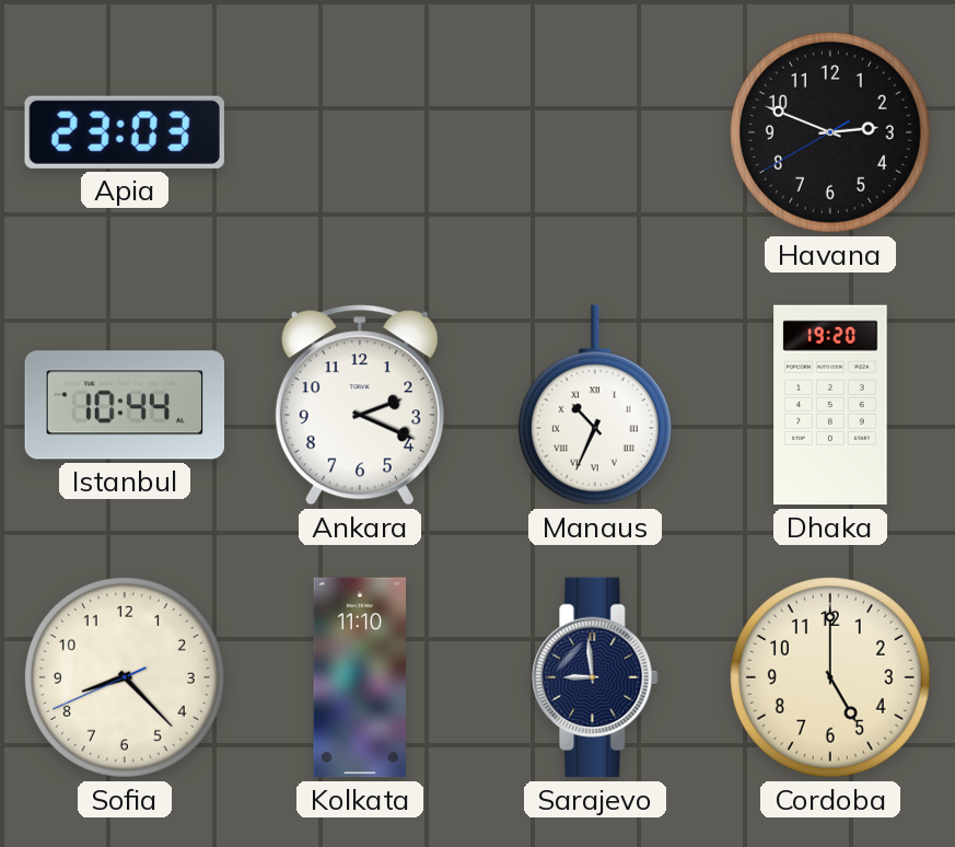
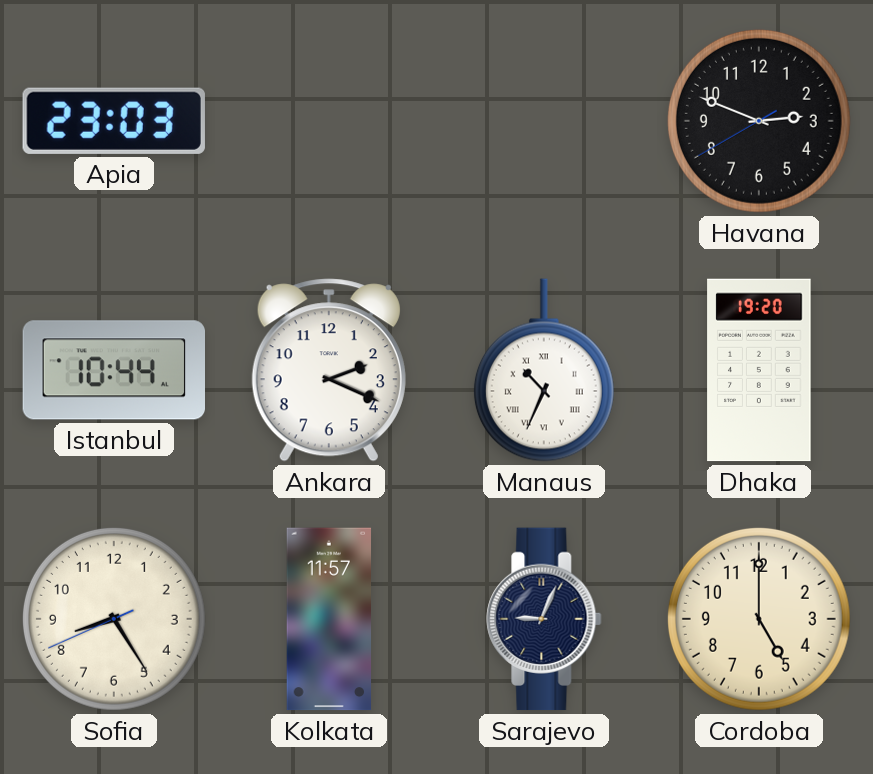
Sofia: 8:22 -> 8:24 (114, 619)
Kolkata: 11:10 -> 11:57 (329, 619)
Sarajevo: 8:59 -> 9:04 (544, 619)
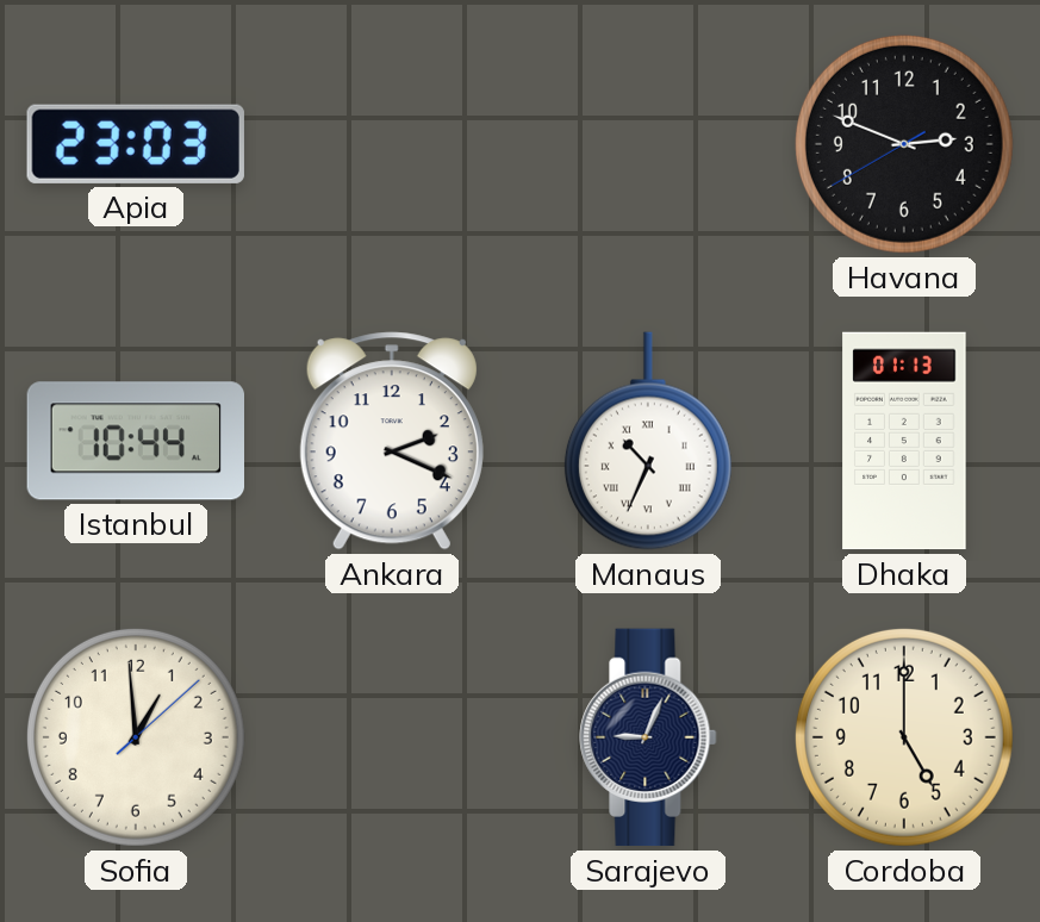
Dhaka: 19:20 -> 01:13 (904, 441)
Sofia: 8:24 -> 12:59 (136, 737)
Kolkata: 11:57 -> none (329, 619)
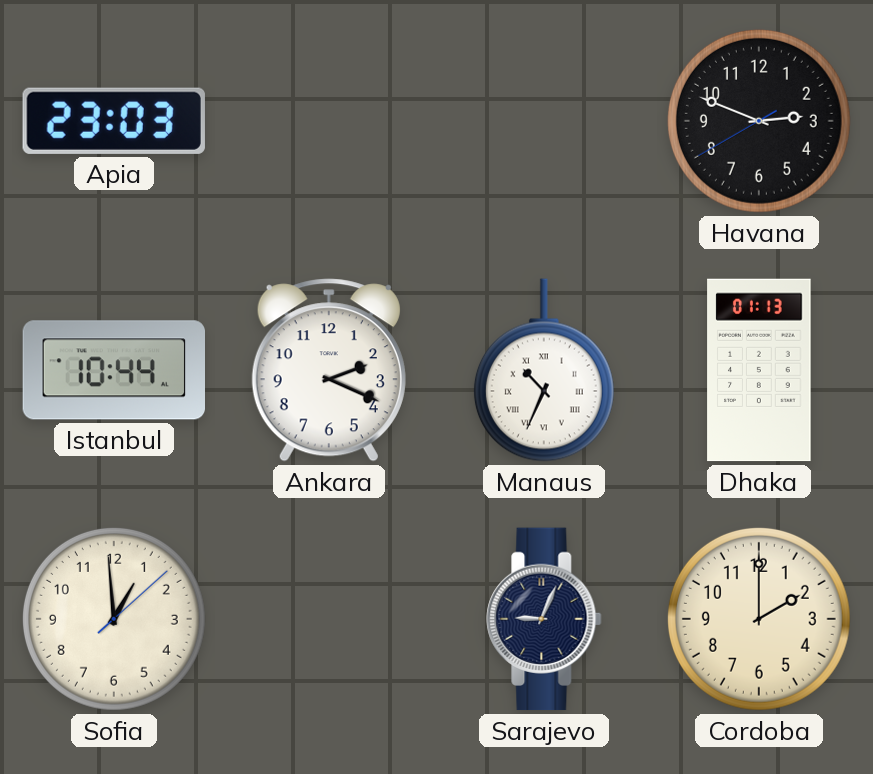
Cordoba: 5:00 -> 2:00 (759, 619)
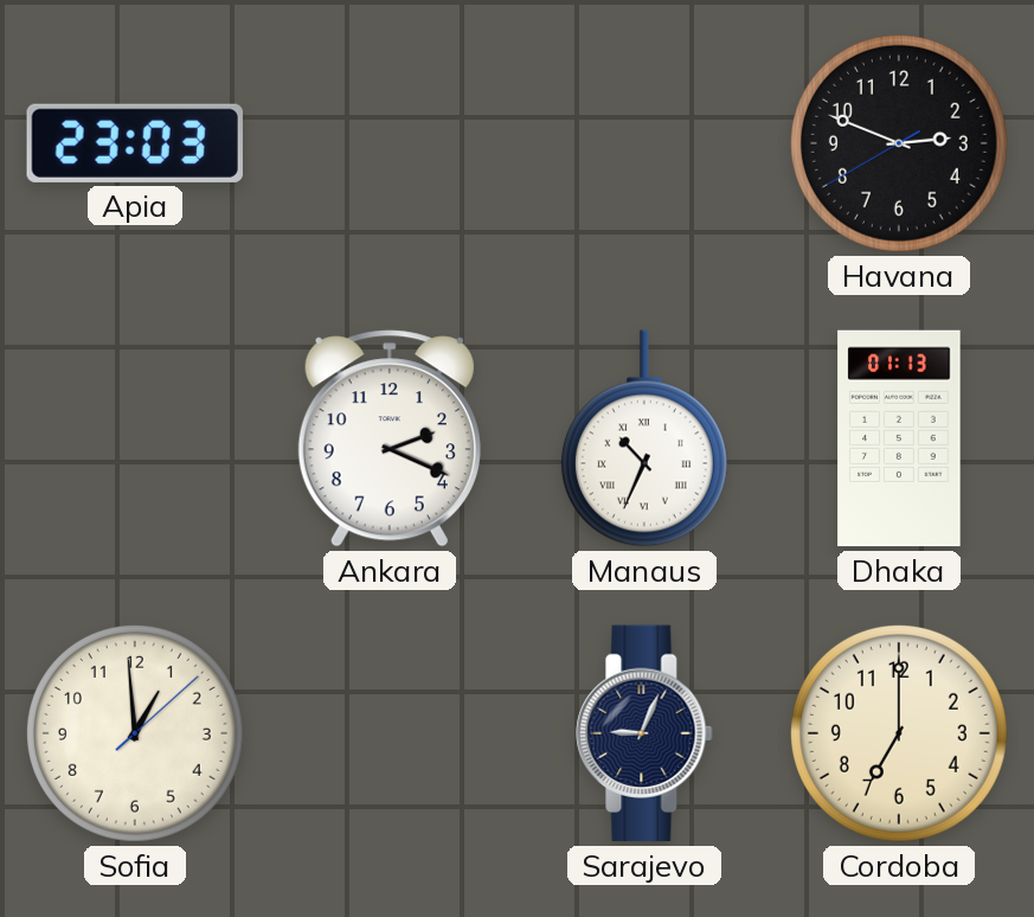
Istanbul: 10:44 -> none (113, 370)
Cordoba: 2:00 -> 7:00 (899, 733)
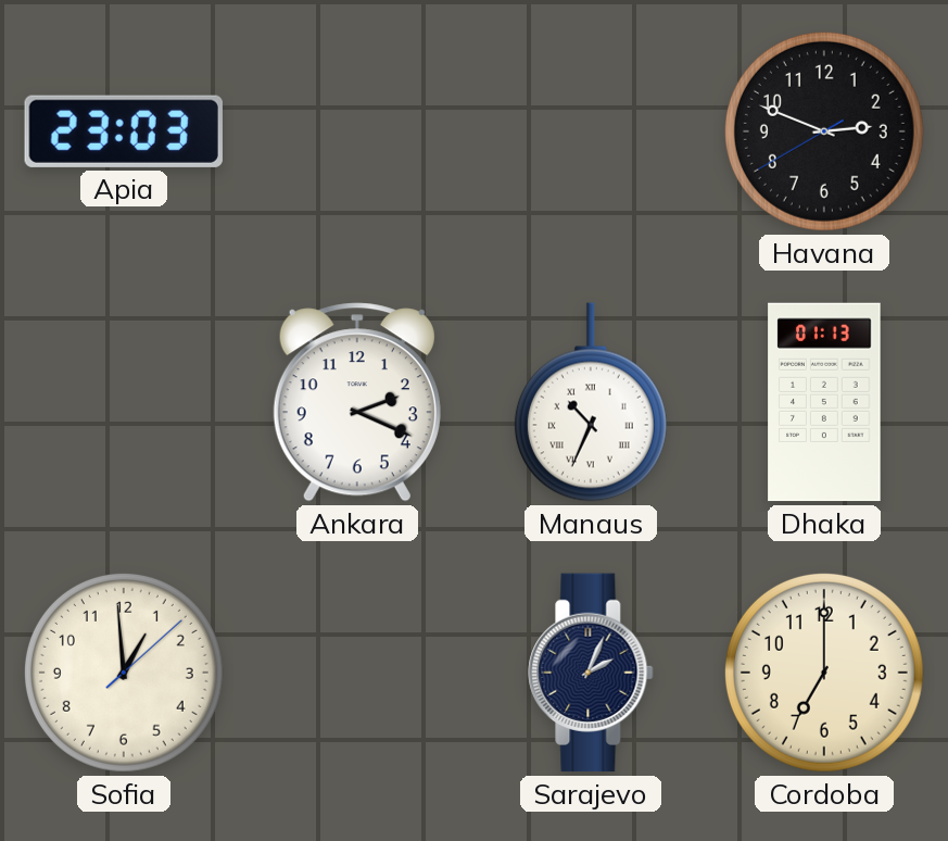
Sarajevo: 9:04 -> 2:04 (591, 673)
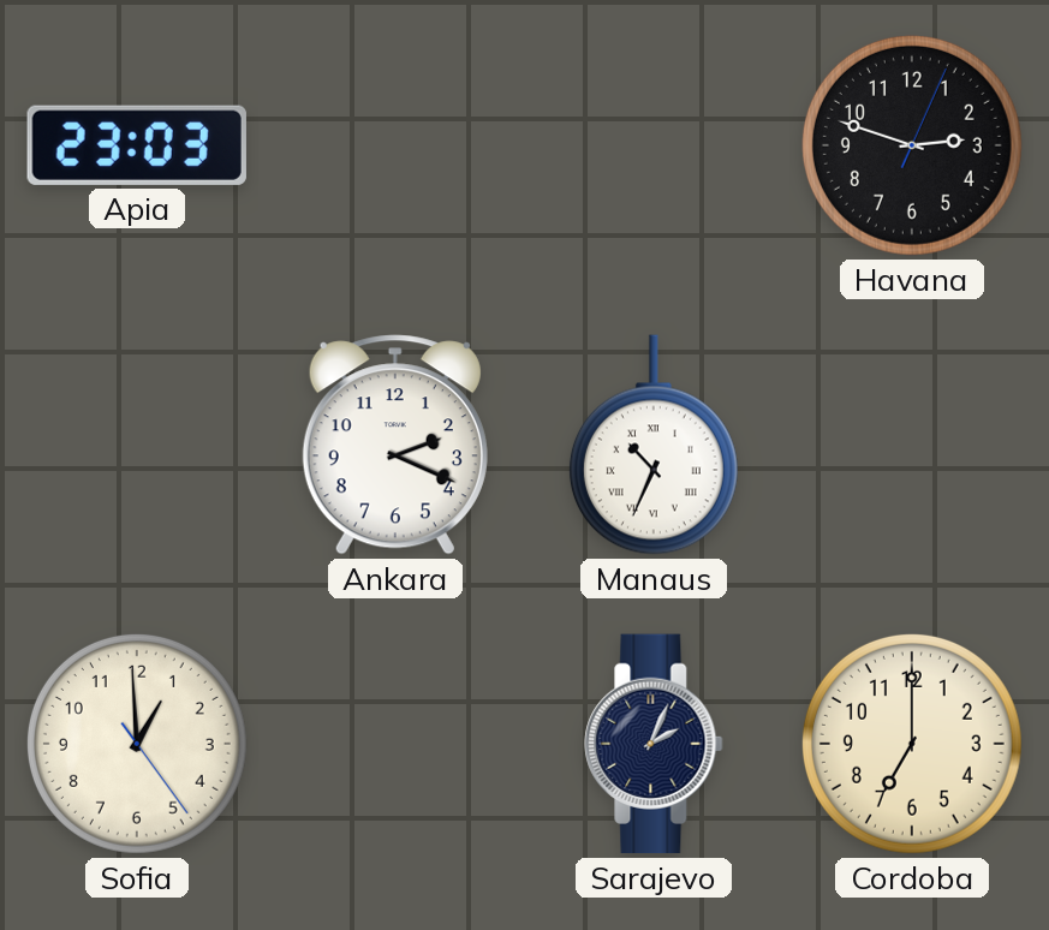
Havana: 2:48:40 -> 2:48:04 (912, 145)
Dhaka: 01:13 -> none (824, 402)
Sofia: 12:59:08 -> 12:59:24 (137, 744)
